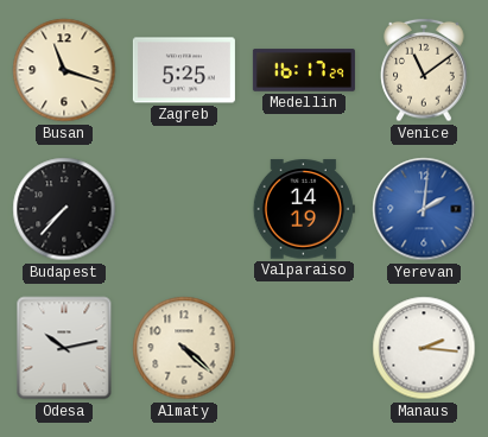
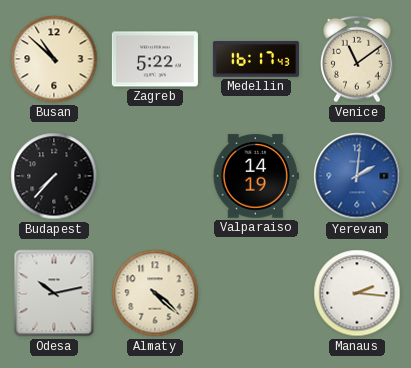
Busan: 11:18 -> 10:52 (54, 59)
Zagreb: 5:25 -> 5:22 (155, 59)
Medellin: 16:17:29 -> 16:17:43 (256, 59)
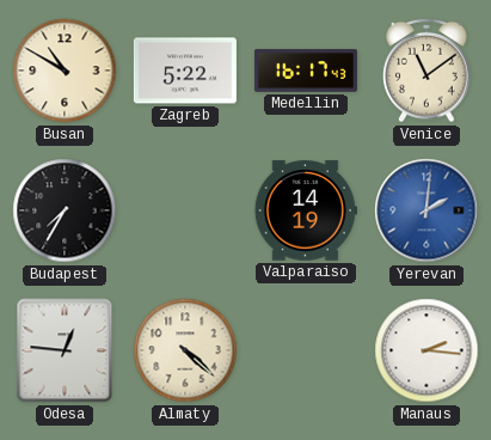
Busan: 10:52 -> 10:50 (65, 71)
Budapest: 7:37 -> 7:35 (65, 210)
Odesa: 10:13 -> 12:46 (65, 350)
